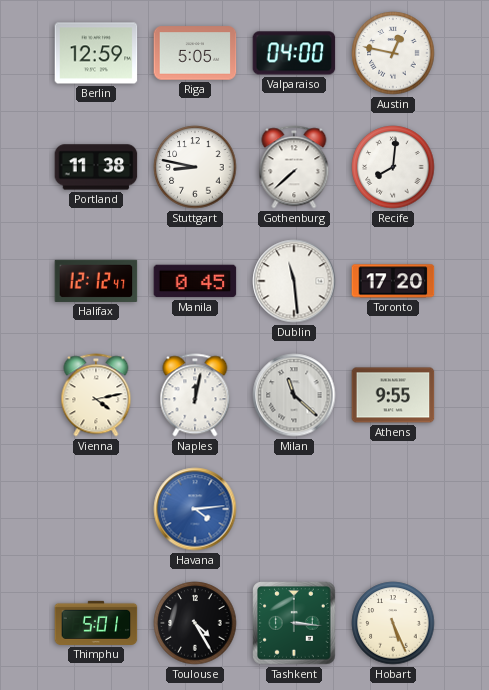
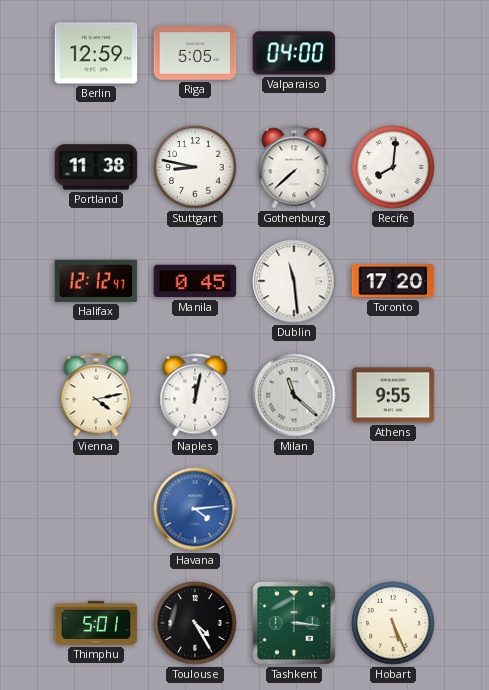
Austin: 12:47 -> none (393, 53)
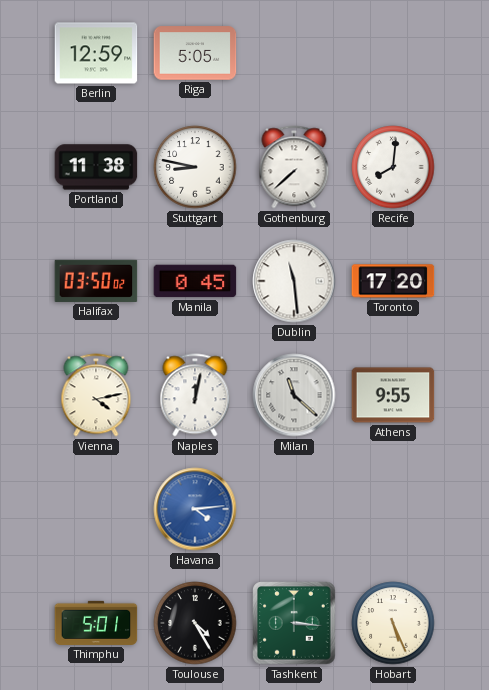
Valparaiso: 04:00 -> none (294, 53)
Halifax: 12:12 -> 03:50 (96, 281)
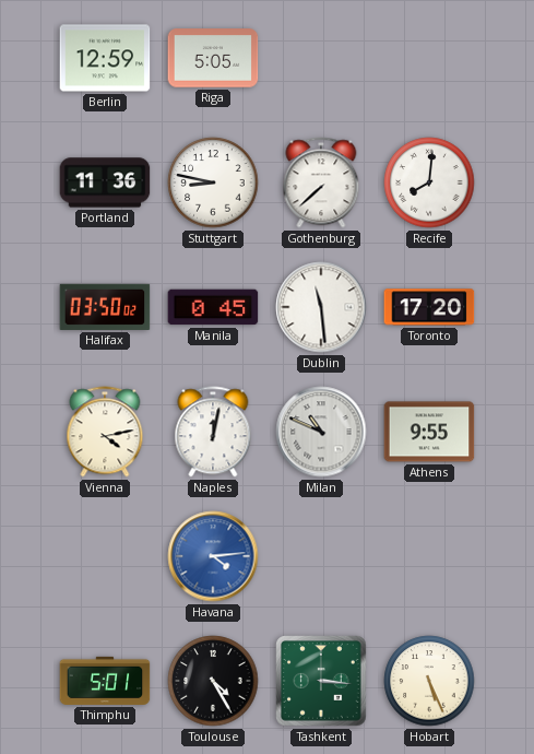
Portland: 11:38 -> 11:36 (105, 182)
Milan: 11:22 -> 10:49 (321, 432)
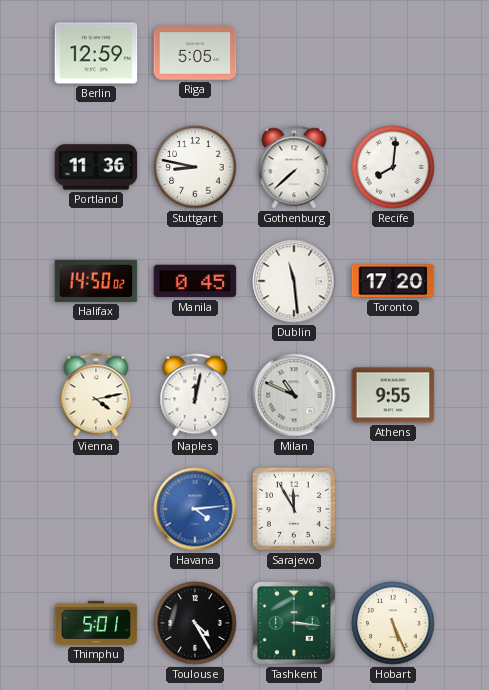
Halifax: 03:50 -> 14:50 (96, 281)
Sarajevo: none -> 11:55 (294, 509)
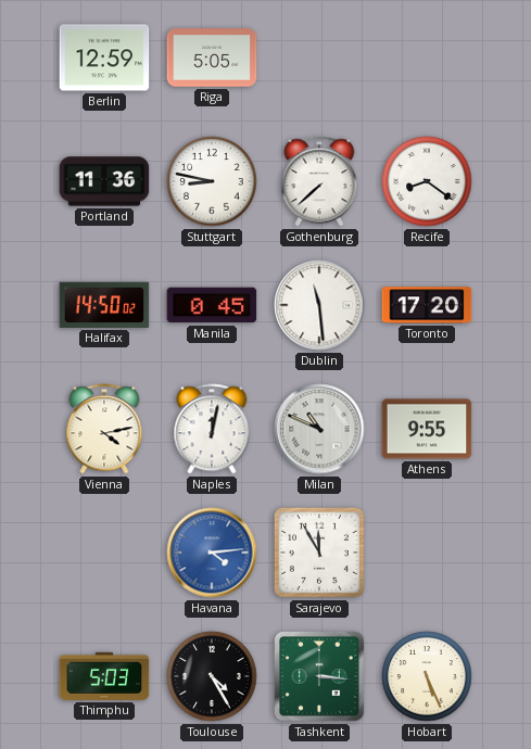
Recife: 8:01 -> 8:21 (427, 181)
Thimphu: 5:01 -> 5:03 (104, 676)
